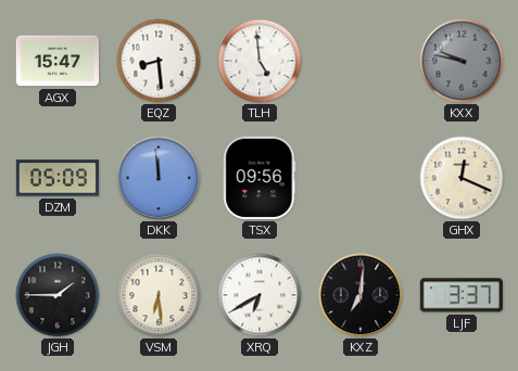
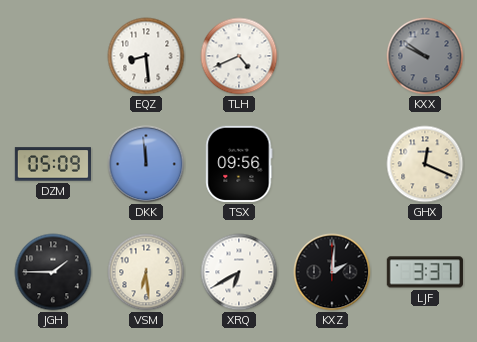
AGX: 15:47 -> none (56, 61)
TLH: 4:59 -> 4:41 (239, 56)
KXX: 9:47 -> 9:51 (425, 56)
KXZ: 7:01 -> 2:01 (332, 272)
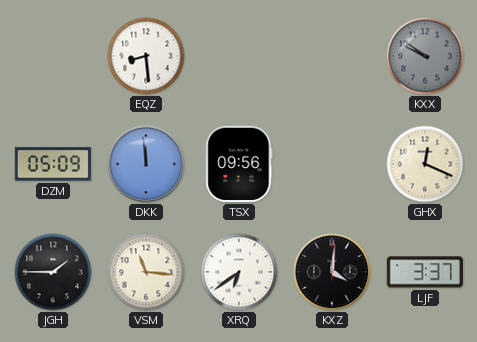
TLH: 4:41 -> none (239, 56)
VSM: 6:29 -> 11:16 (146, 272)
XRQ: 6:40 -> 6:39 (239, 272)
KXZ: 2:01 -> 4:01 (332, 272)
